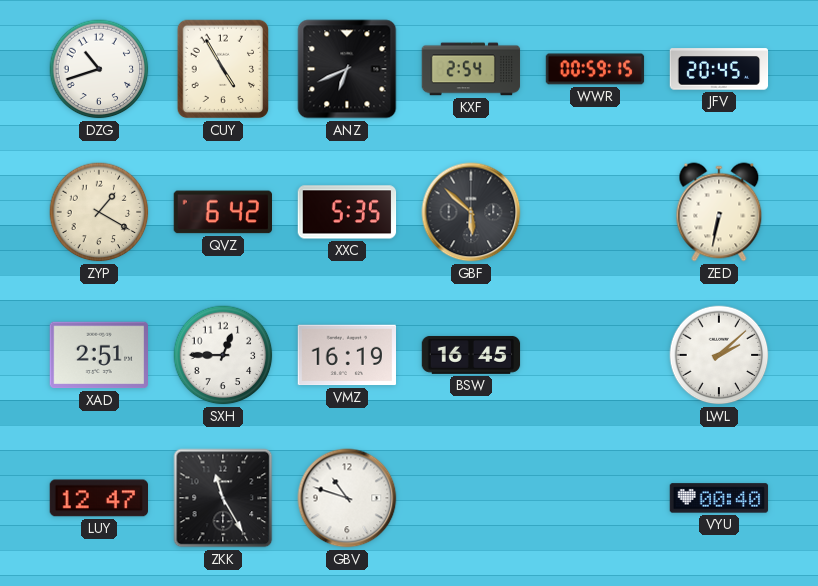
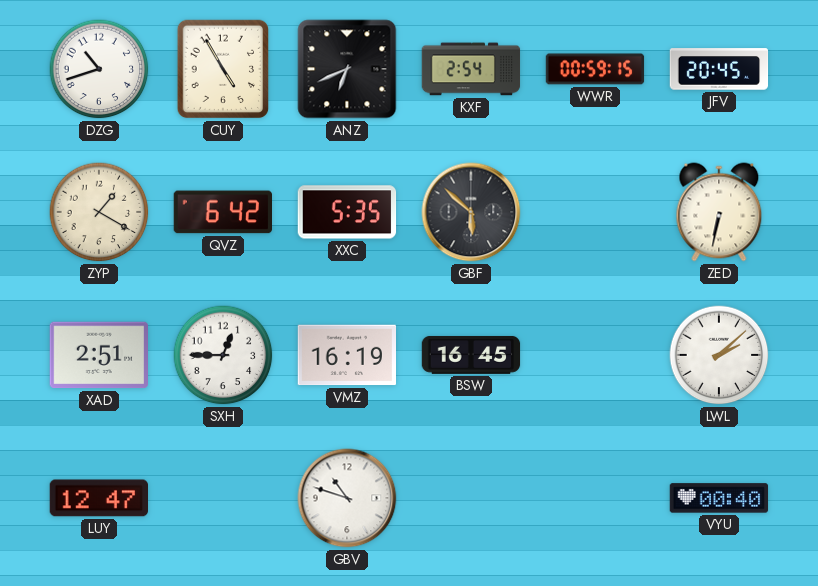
ZKK: 11:25 -> none (223, 498)
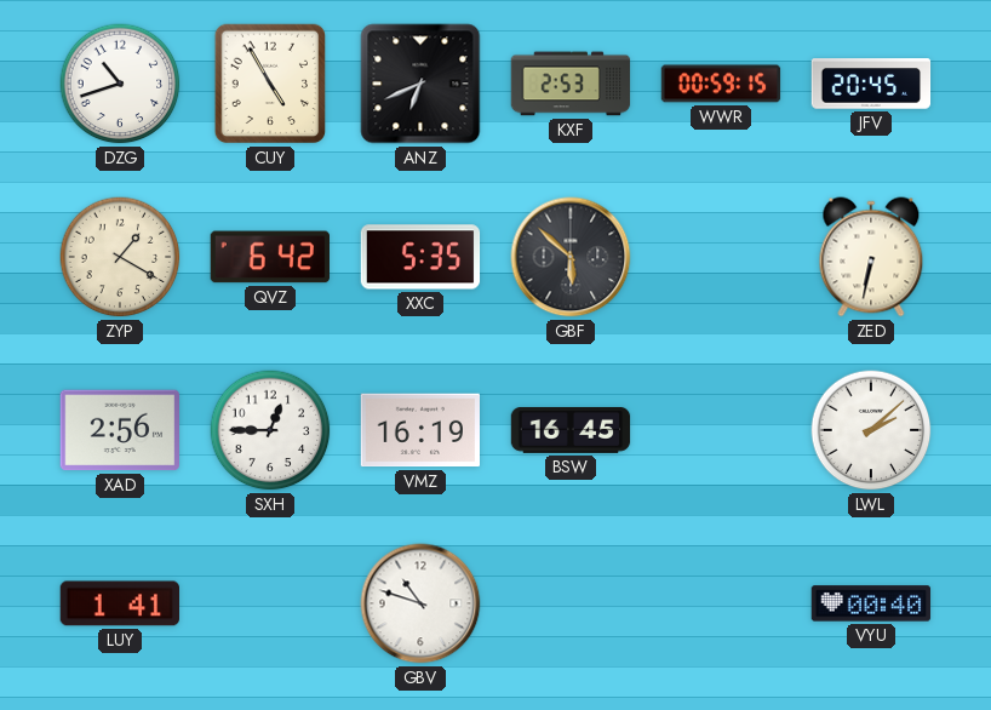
KXF: 2:54 -> 2:53 (571, 84)
XAD: 2:51 -> 2:56 (119, 430)
LUY: 12:47 -> 1:41 (119, 603)
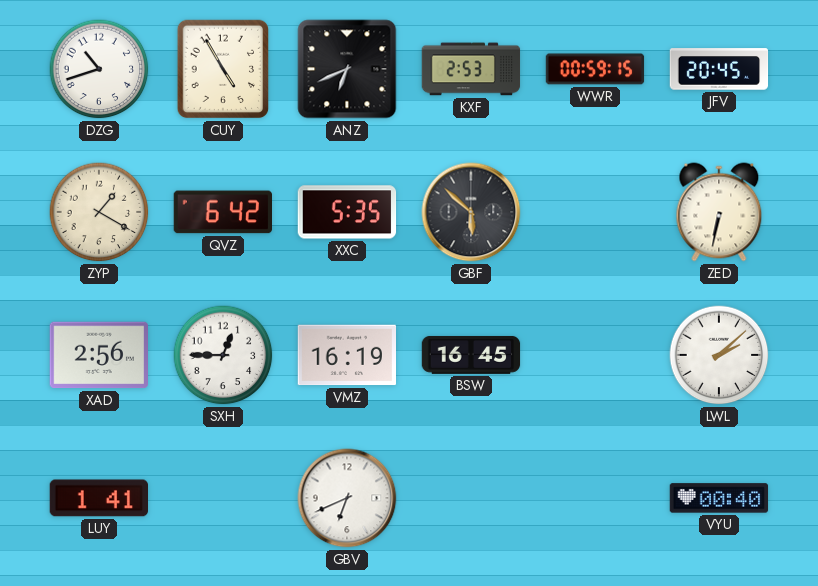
GBV: 10:48 -> 6:41 (347, 498)
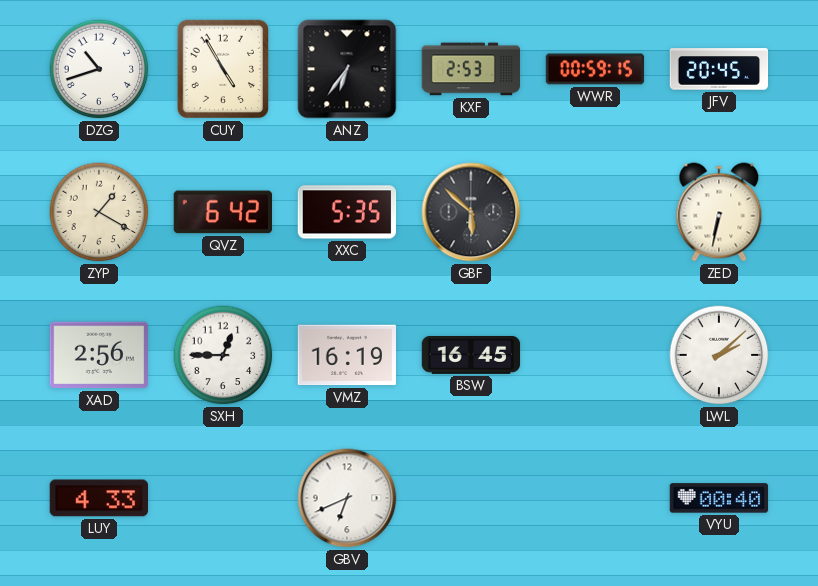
ANZ: 6:41 -> 6:36 (347, 69)
LUY: 1:41 -> 4:33 (98, 498)
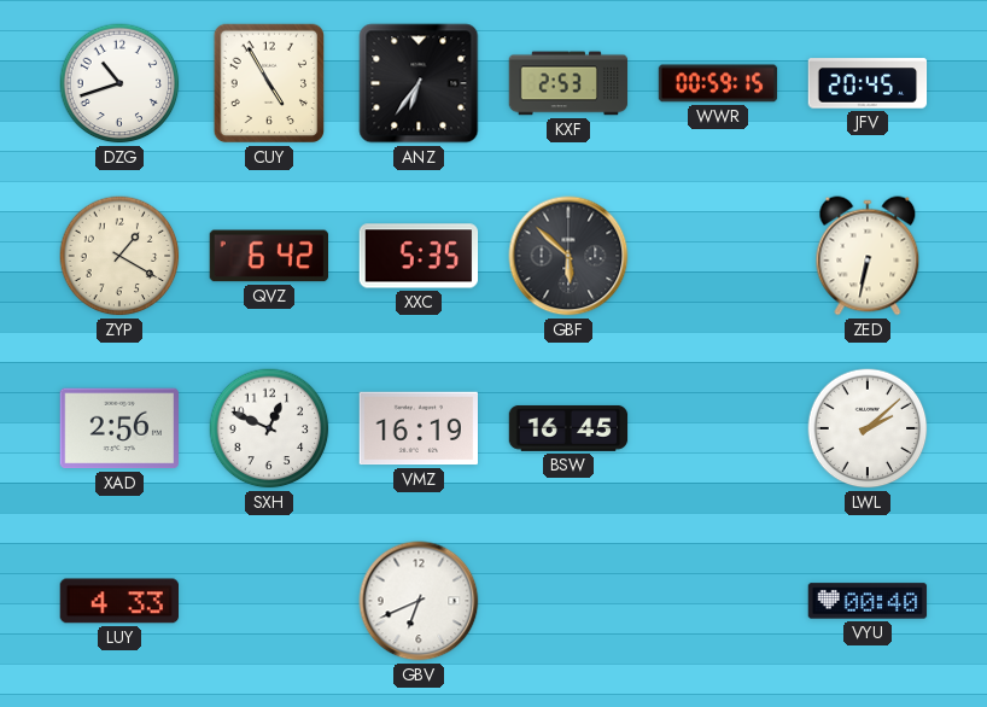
SXH: 12:45 -> 12:49 (269, 428)
